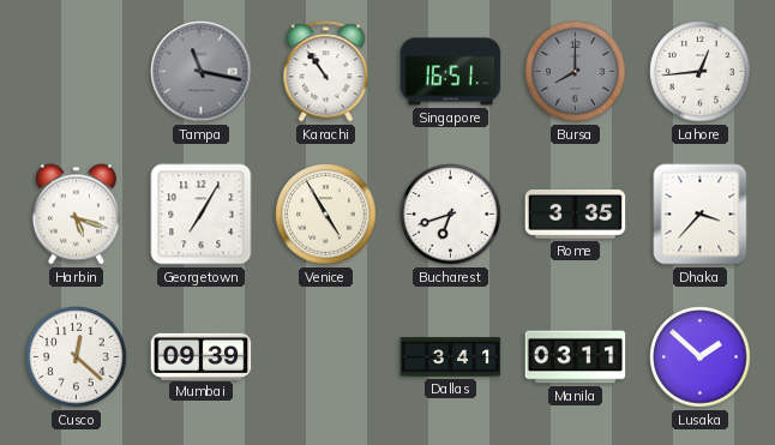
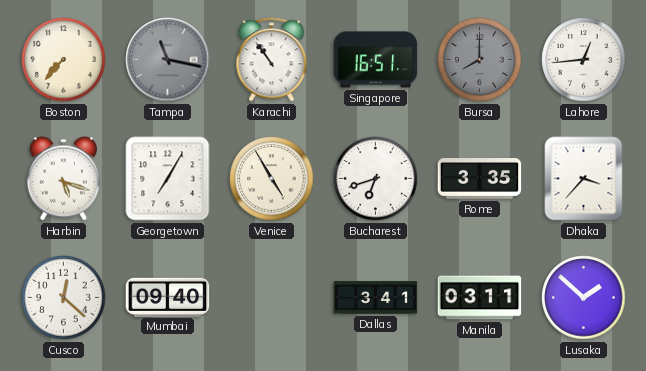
Boston: none -> 7:37 (64, 60)
Mumbai: 09:39 -> 09:40 (168, 297)
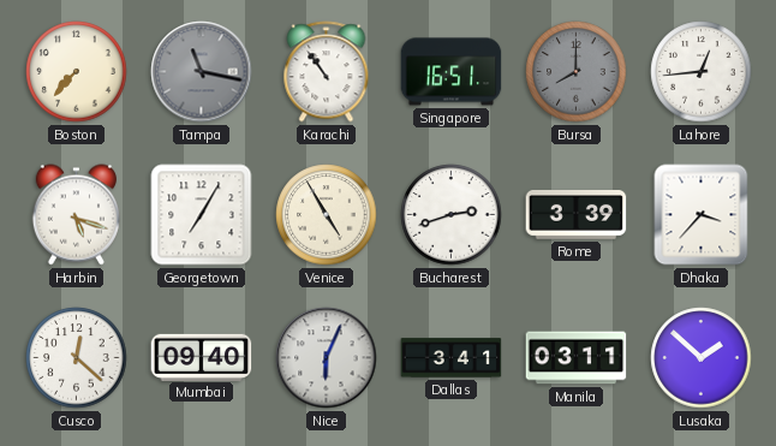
Bucharest: 6:42 -> 2:42 (452, 215)
Rome: 3:35 -> 3:39 (577, 215)
Nice: none -> 6:04 (327, 358)
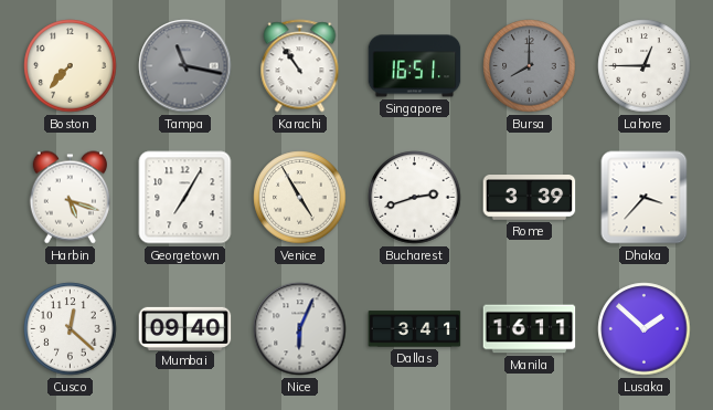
Lahore: 12:44 -> 12:45 (645, 66)
Manila: 03:11 -> 16:11 (530, 329)
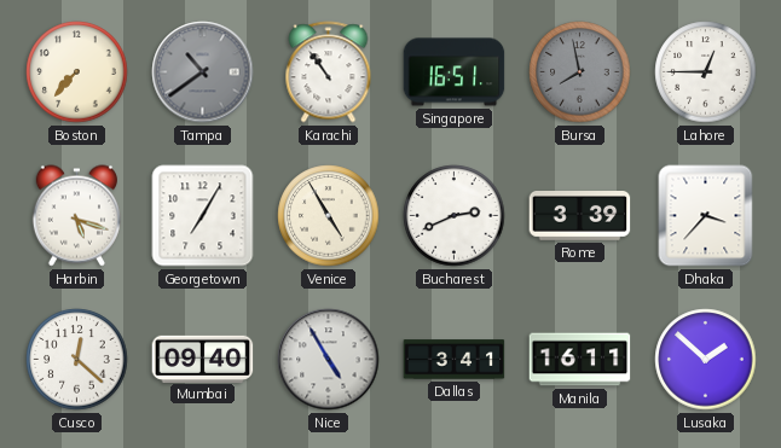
Tampa: 11:17 -> 10:39 (203, 72)
Bursa: 8:00 -> 7:58 (580, 72)
Bucharest: 2:42 -> 2:41 (455, 216)
Nice: 6:04 -> 4:55 (329, 360)
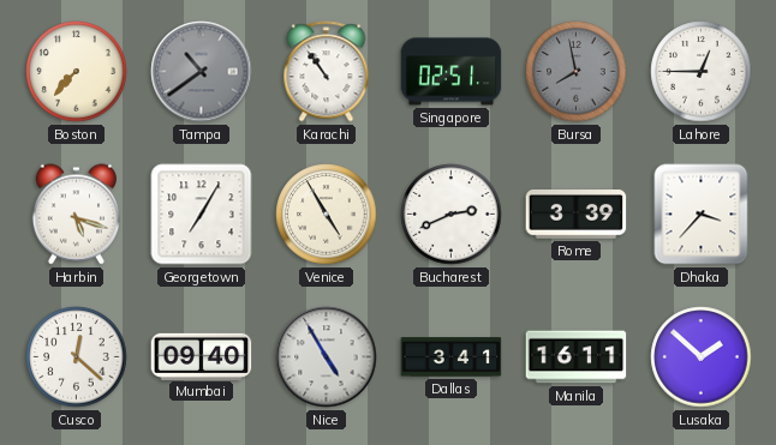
Singapore: 16:51 -> 02:51 (452, 72)
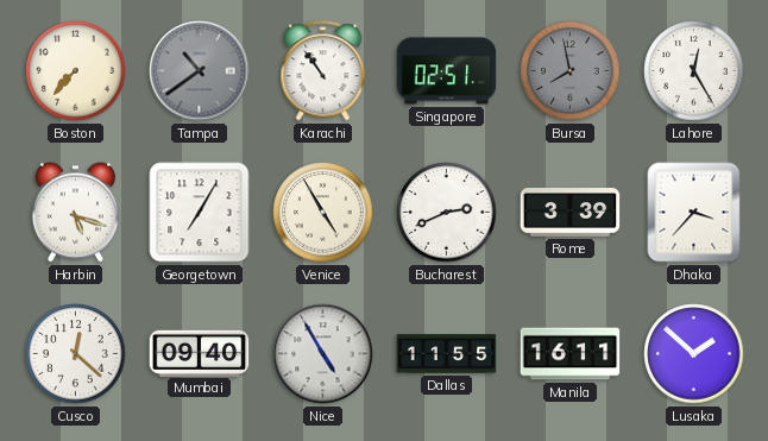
Lahore: 12:45 -> 12:25 (694, 71)
Dallas: 3:41 -> 11:55 (447, 354)
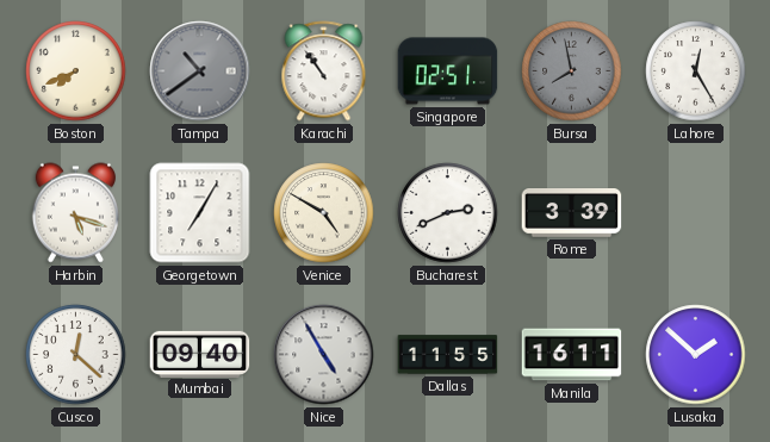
Boston: 7:37 -> 7:41 (76, 71)
Venice: 4:55 -> 4:50 (324, 213)
Dhaka: 3:37 -> none (694, 213)
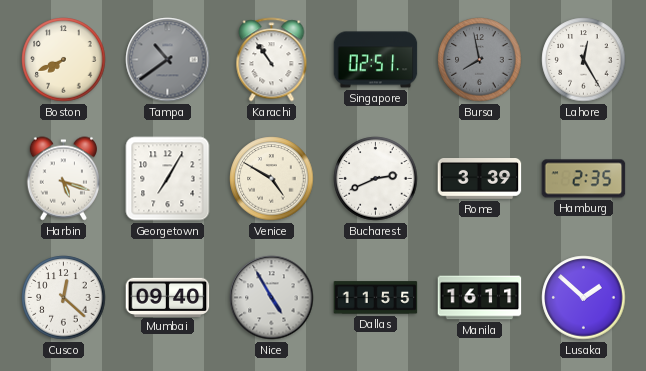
Hamburg: none -> 2:35 (584, 179)
